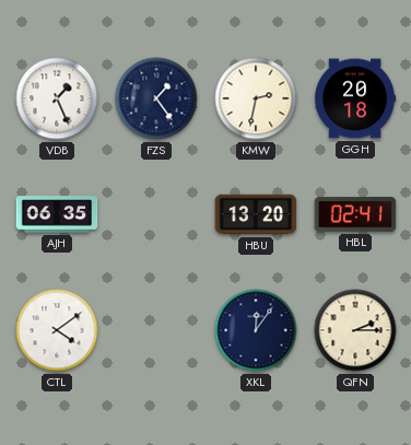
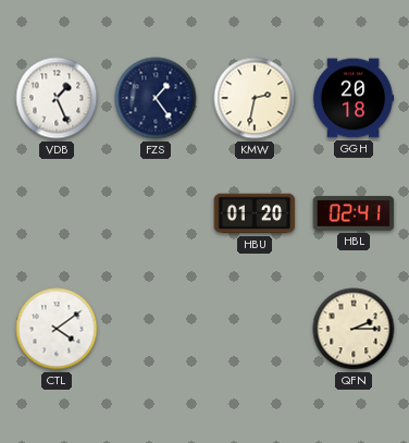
AJH: 06:35 -> none (57, 214)
HBU: 13:20 -> 01:20 (255, 213)
XKL: 12:06 -> none (256, 330)
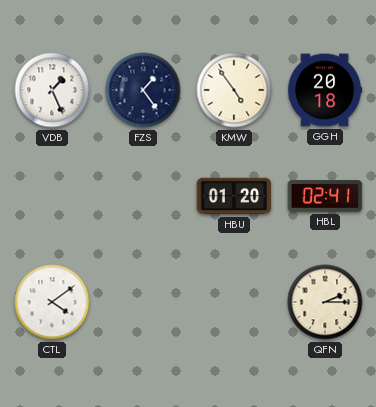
KMW: 2:32 -> 4:54 (234, 90)
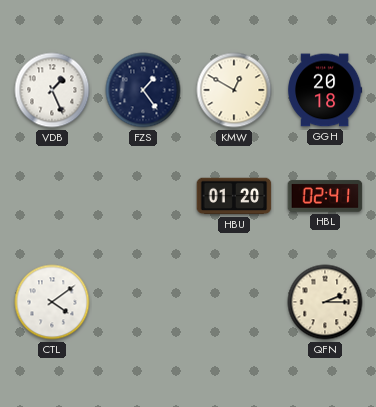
KMW: 4:54 -> 12:50 (234, 90)
